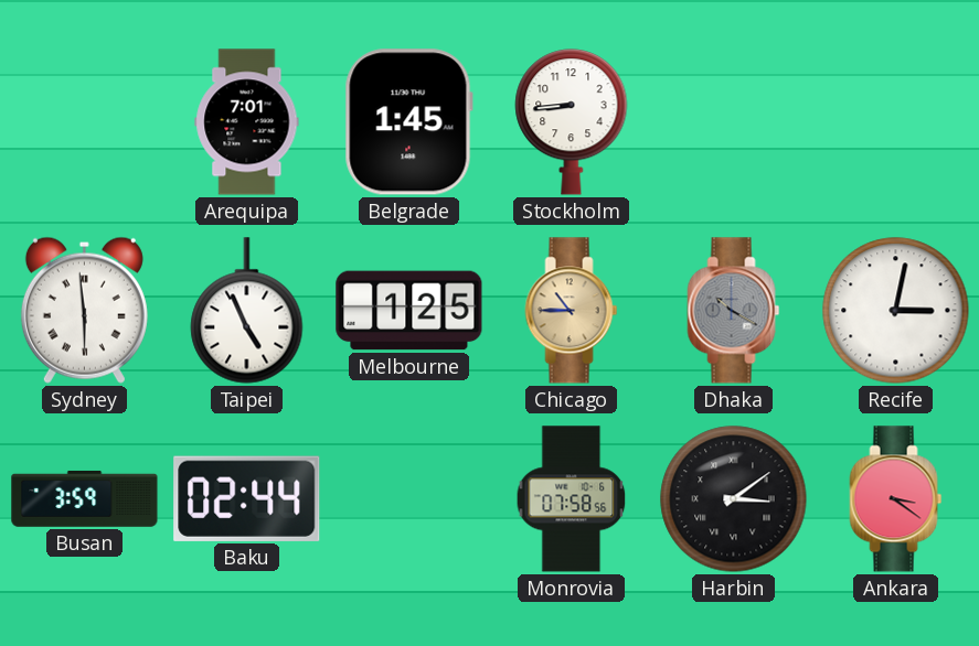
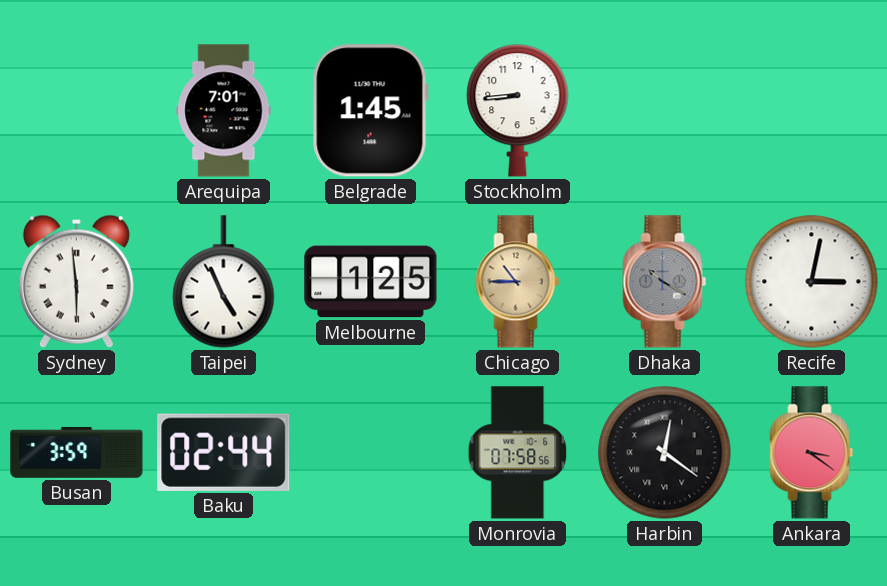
Harbin: 3:09 -> 12:21 (665, 453)
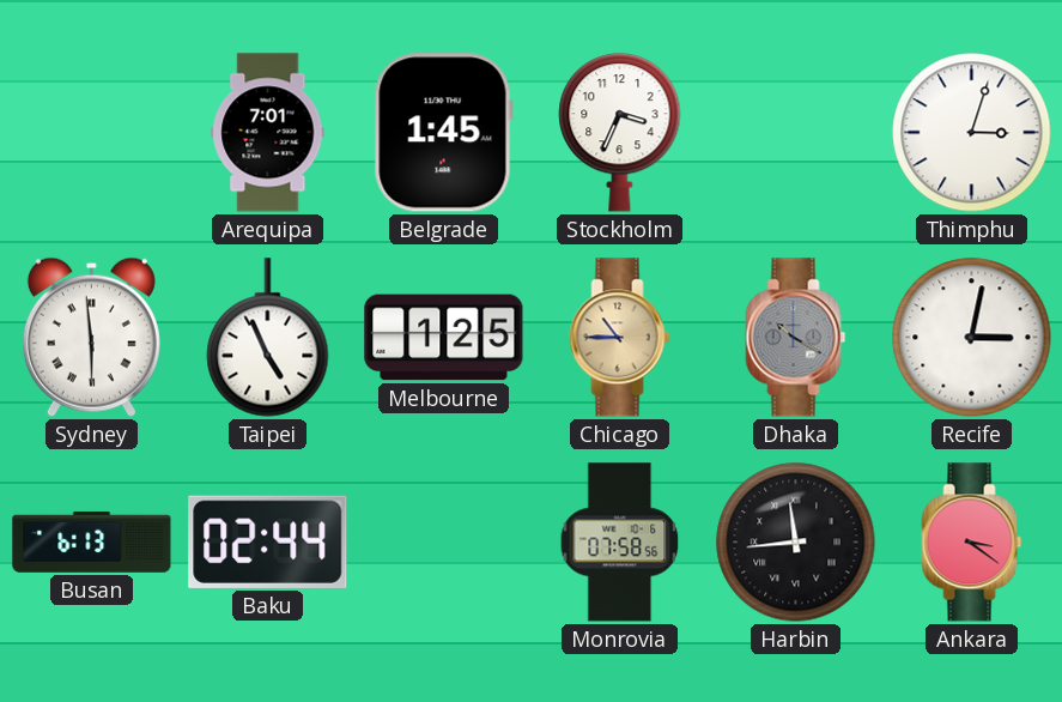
Stockholm: 8:44 -> 3:34 (620, 133)
Thimphu: none -> 3:03 (972, 133)
Busan: 3:59 -> 6:13 (92, 541)
Harbin: 12:21 -> 11:44 (796, 543)
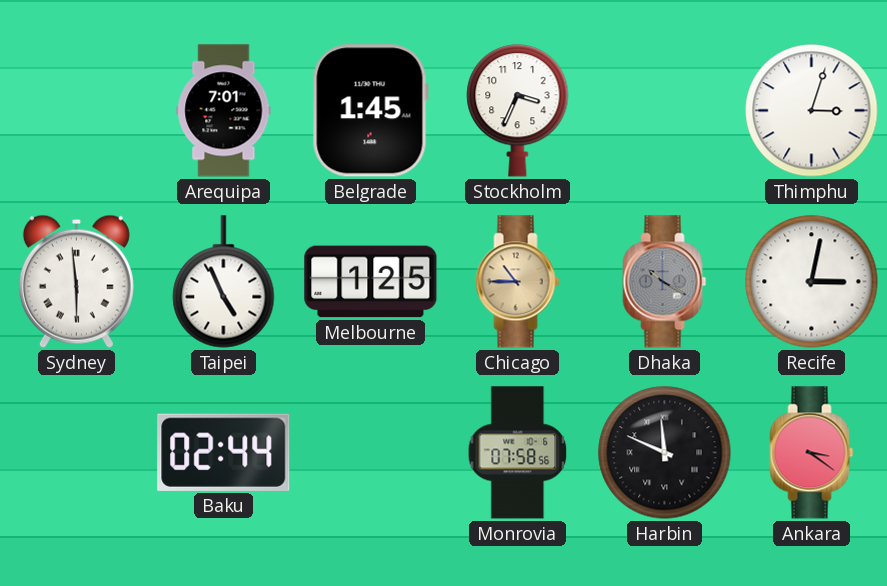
Busan: 6:13 -> none (92, 541)
Harbin: 11:44 -> 11:49 (665, 453)
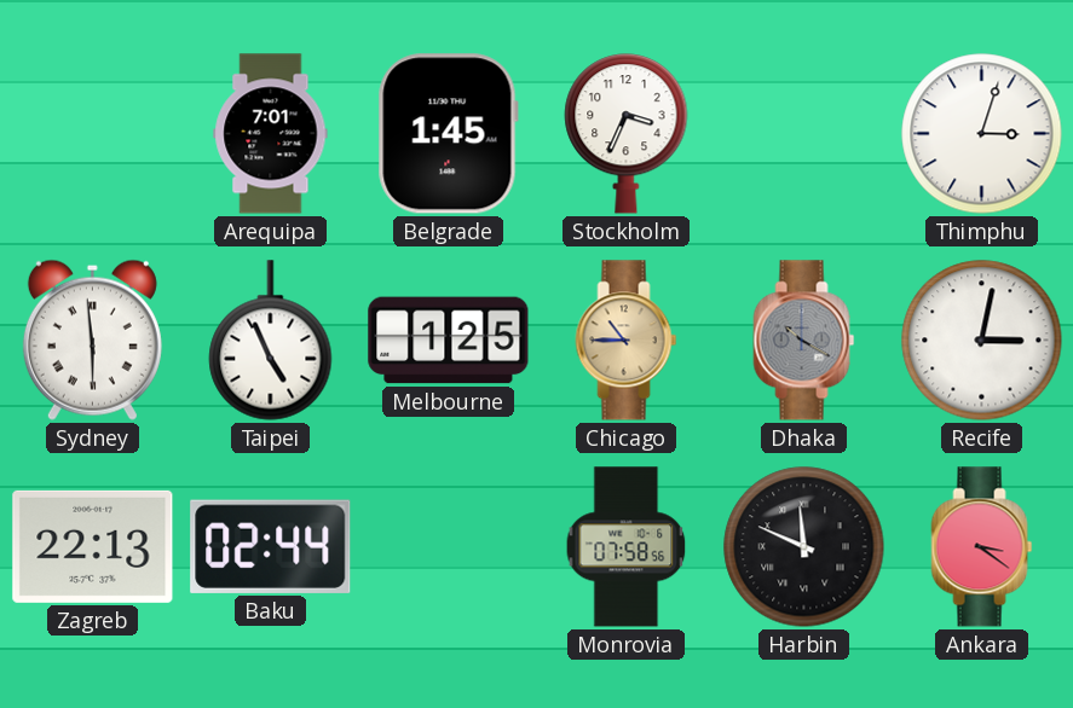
Zagreb: none -> 22:13 (93, 546)
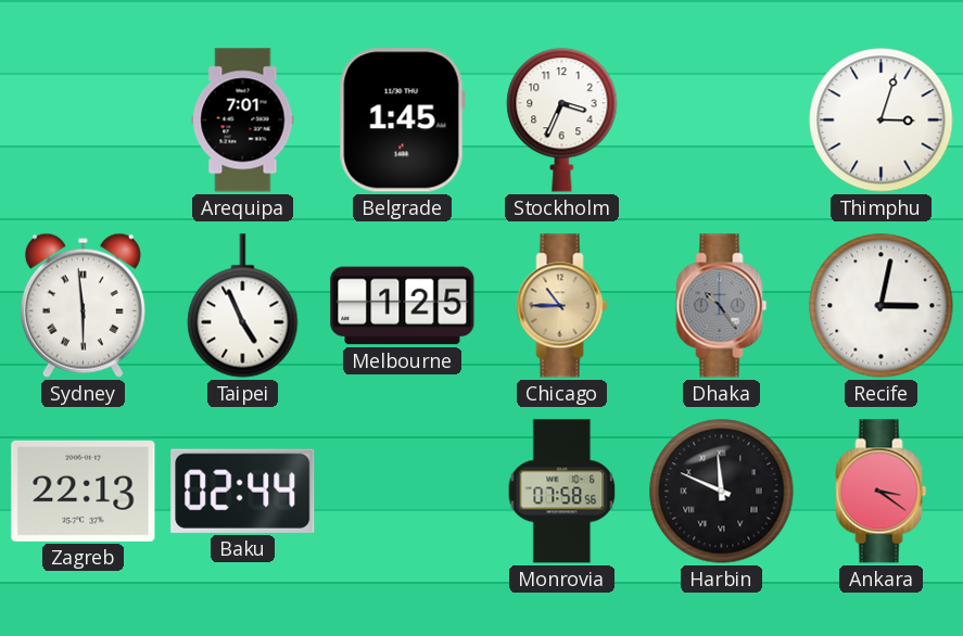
Dhaka: 10:20 -> 10:24 (722, 306)
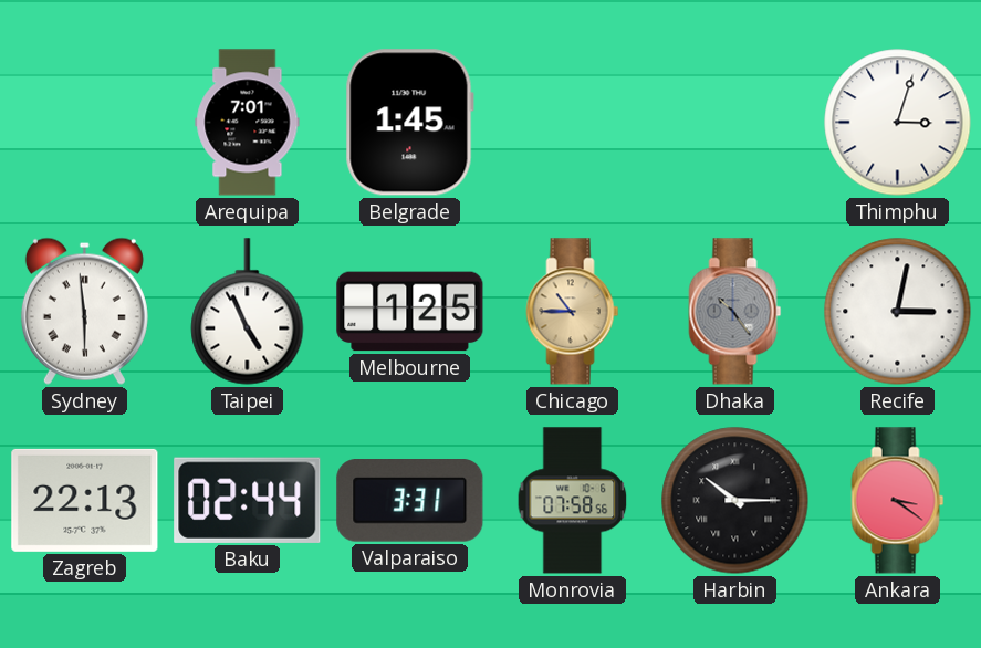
Stockholm: 3:34 -> none (562, 120)
Valparaiso: none -> 3:31 (410, 501)
Harbin: 11:49 -> 10:15 (735, 501)
